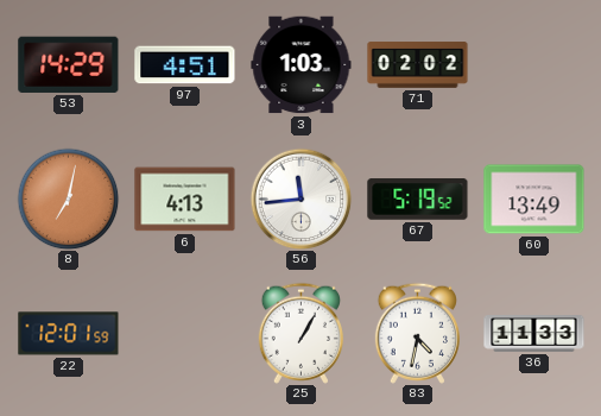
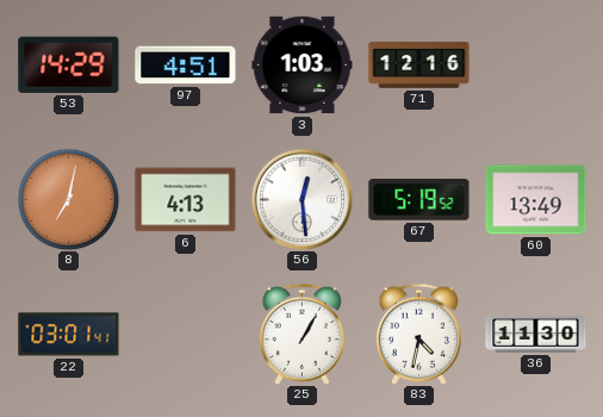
71: 02:02 -> 12:16 (419, 66)
56: 11:44 -> 12:29 (301, 199)
22: 12:01 -> 03:01 (69, 335)
36: 11:33 -> 11:30 (536, 335)
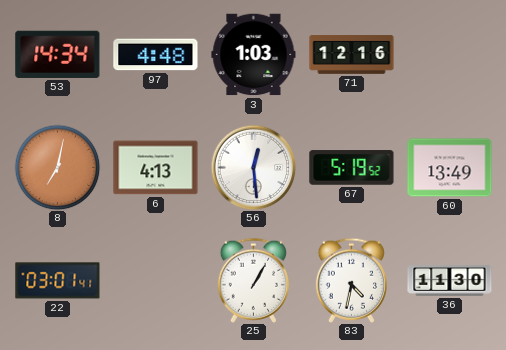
53: 14:29 -> 14:34 (58, 54)
97: 4:51 -> 4:48 (156, 55)
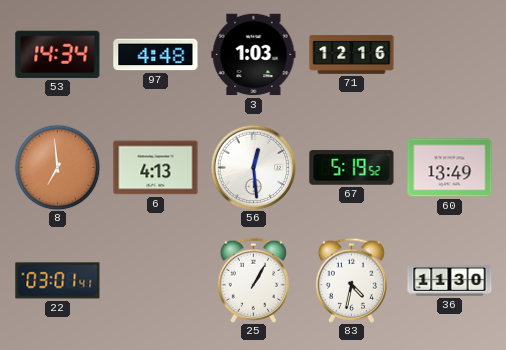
8: 7:02 -> 6:59 (57, 167)
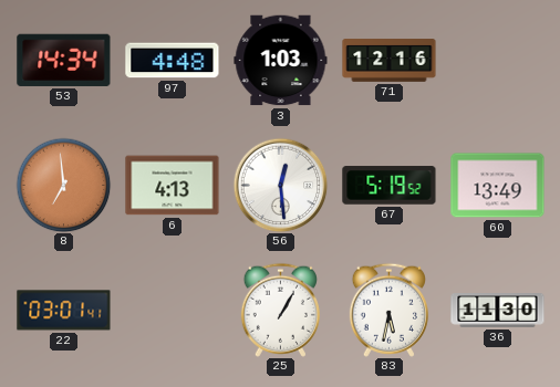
83: 4:32 -> 5:32 (388, 310)
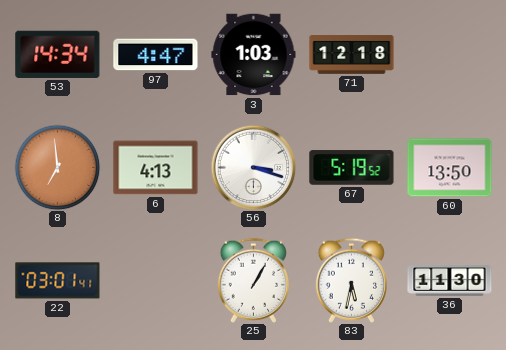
97: 4:48 -> 4:47 (156, 55)
71: 12:16 -> 12:18 (352, 55)
56: 12:29 -> 3:18 (253, 167)
60: 13:49 -> 13:50 (450, 168)
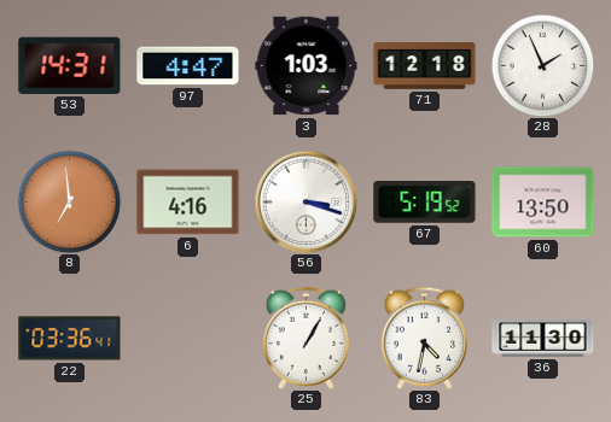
53: 14:34 -> 14:31 (70, 65)
28: none -> 1:56 (542, 65)
6: 4:13 -> 4:16 (188, 203)
22: 03:01 -> 03:36 (70, 339)
83: 5:32 -> 4:32 (424, 338)
